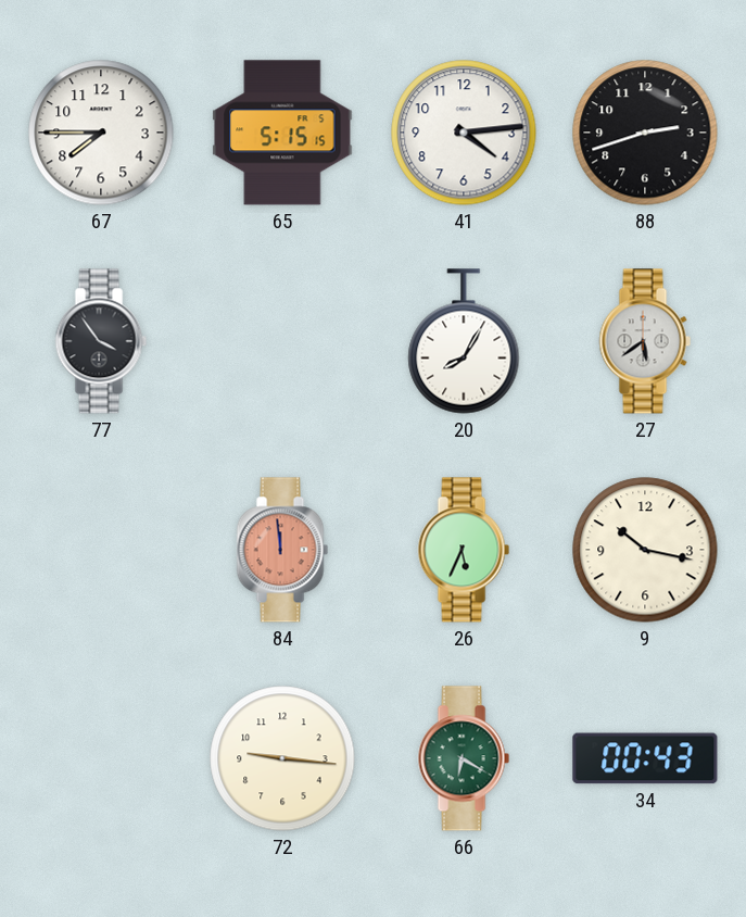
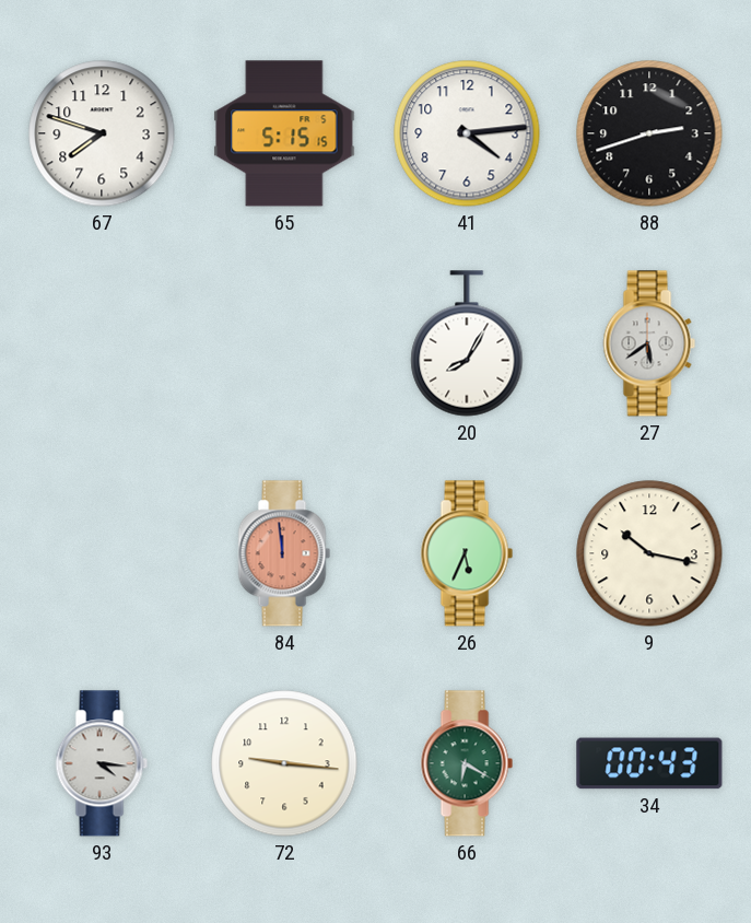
67: 7:45 -> 7:48 (102, 133)
77: 3:54 -> none (101, 341)
93: none -> 4:16 (102, 763)
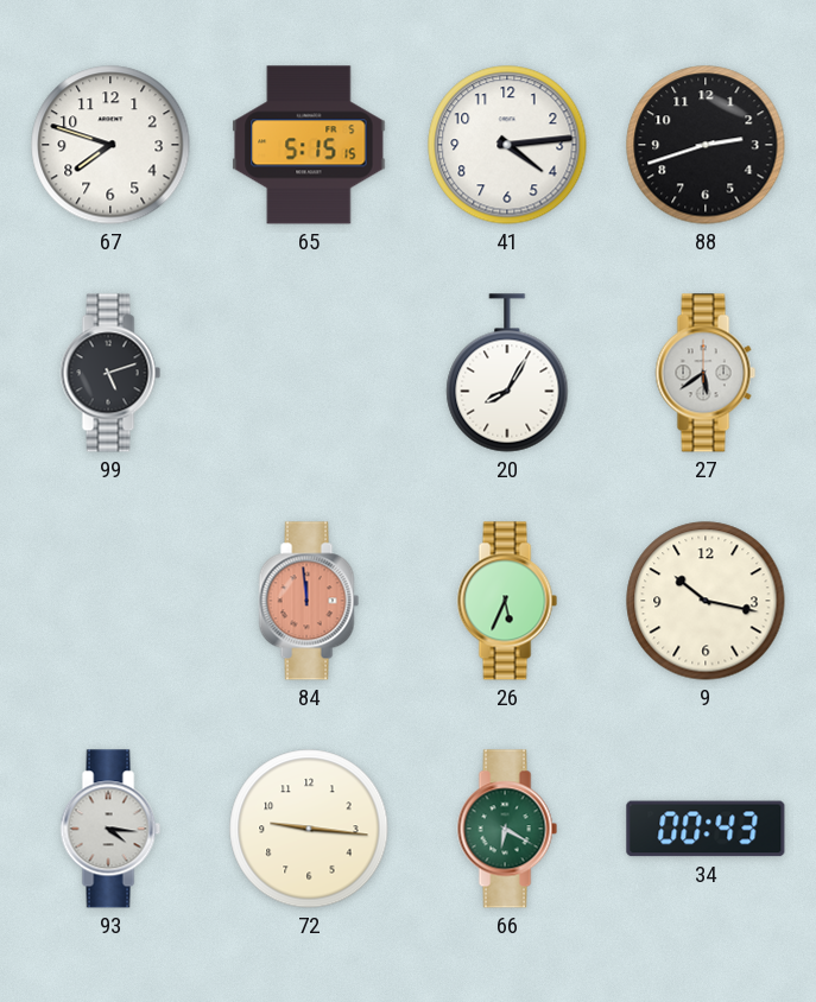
99: none -> 5:12 (110, 373)
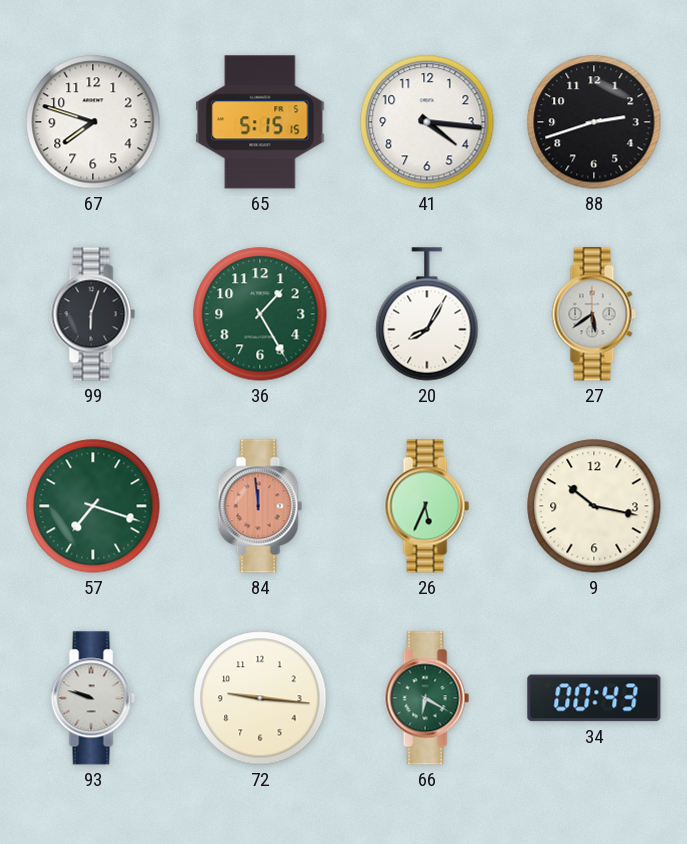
41: 4:14 -> 4:16 (427, 122)
99: 5:12 -> 6:03 (93, 314)
36: none -> 1:25 (260, 314)
57: none -> 7:18 (93, 506)
93: 4:16 -> 9:48 (93, 698)
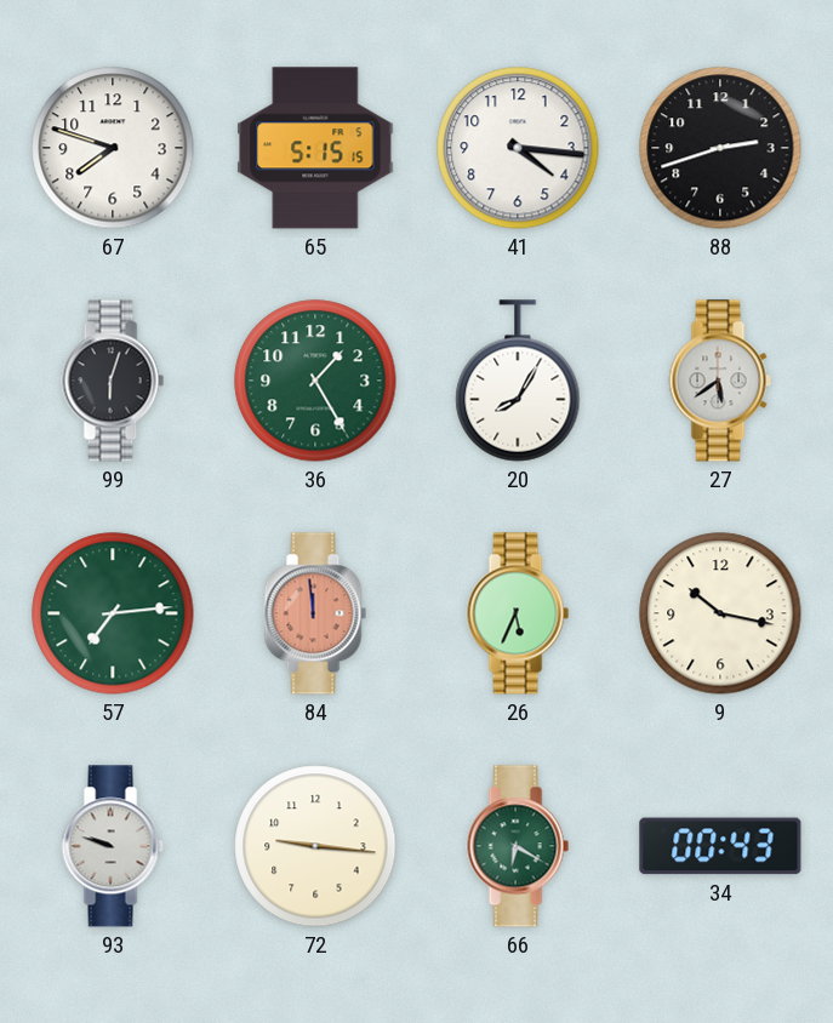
57: 7:18 -> 7:14 (113, 613)
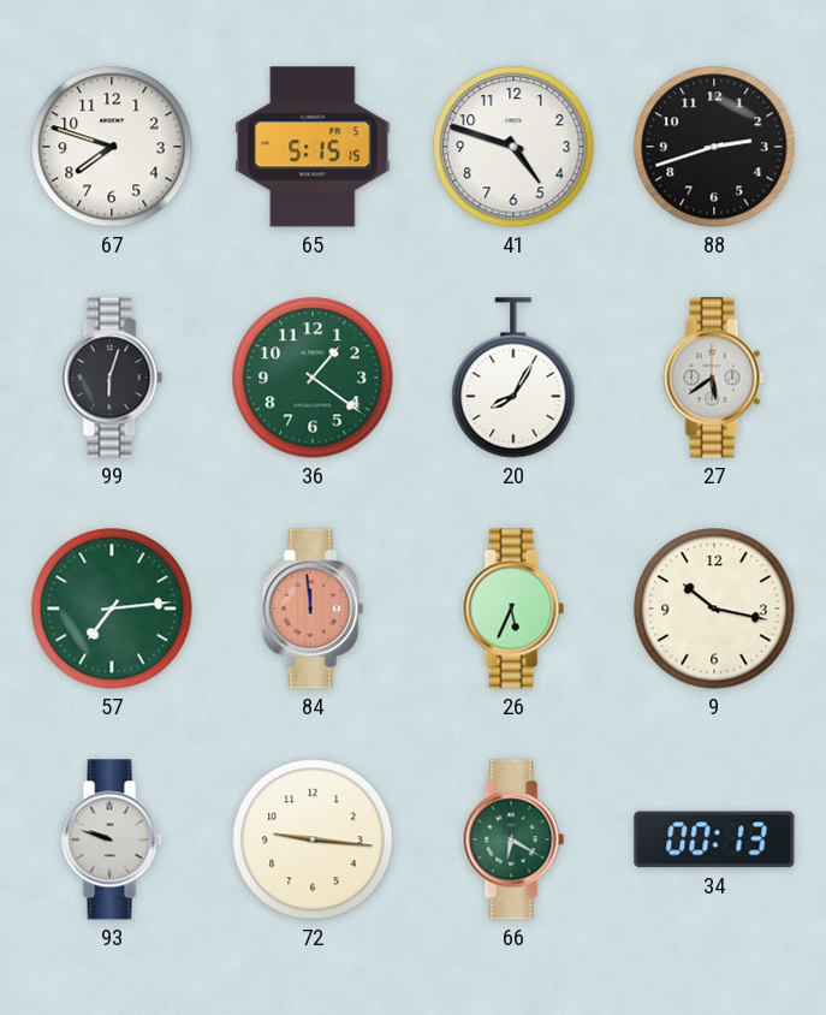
41: 4:16 -> 4:48 (513, 147)
36: 1:25 -> 1:21 (313, 378)
34: 00:43 -> 00:13 (714, 839)
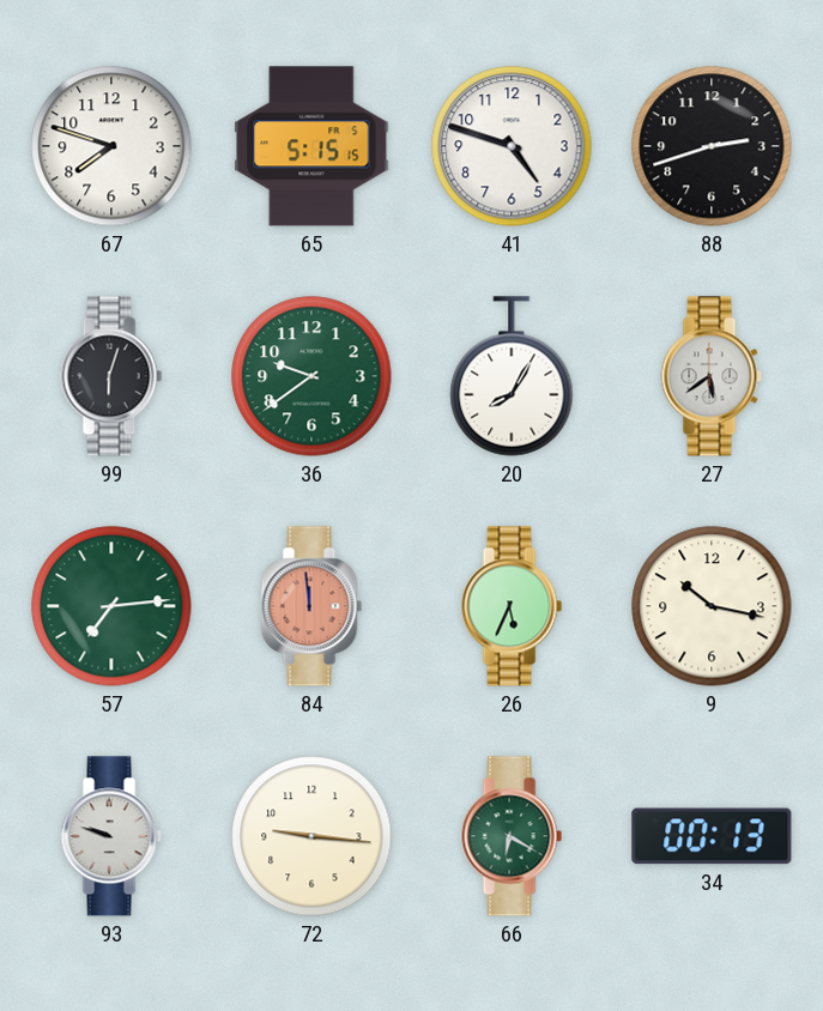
36: 1:21 -> 9:39 (311, 376)
